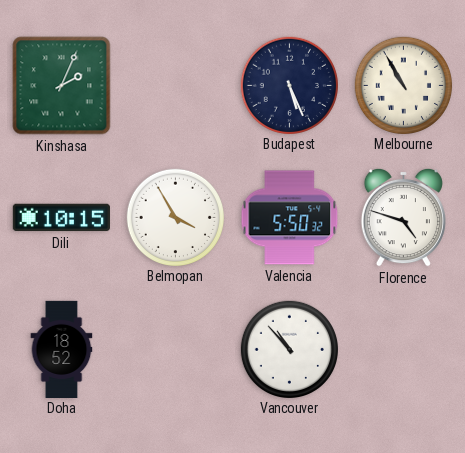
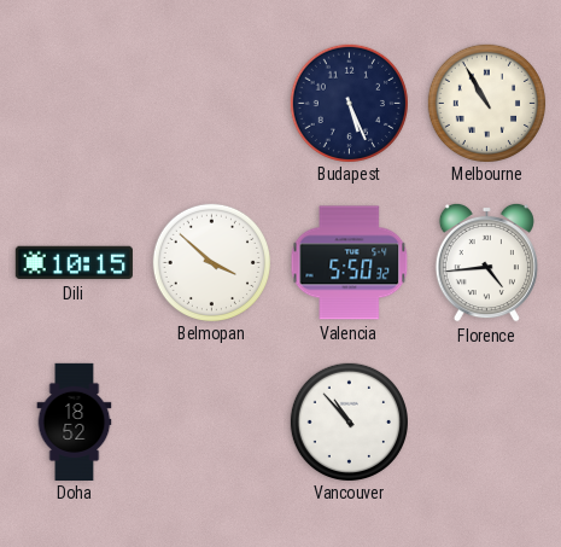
Kinshasa: 2:04 -> none (62, 86)
Belmopan: 3:55 -> 3:52 (211, 262)
Florence: 4:48 -> 4:44 (486, 262)
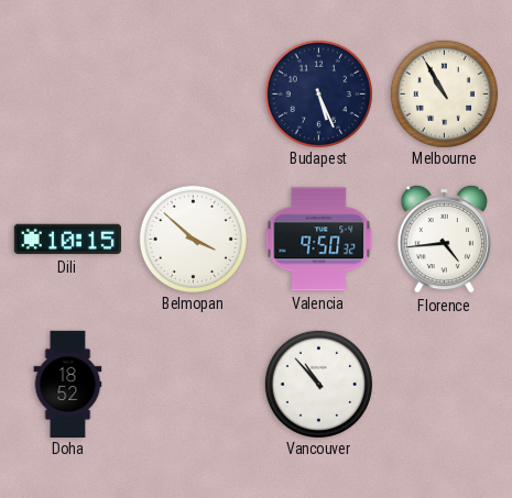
Valencia: 5:50 -> 9:50 (319, 240)
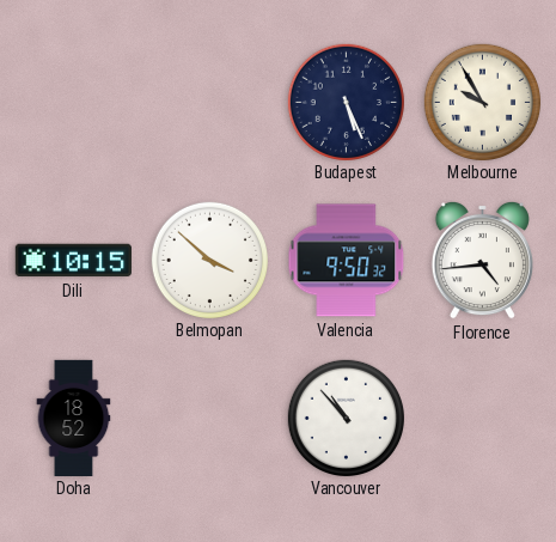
Melbourne: 10:55 -> 9:55 (482, 102)
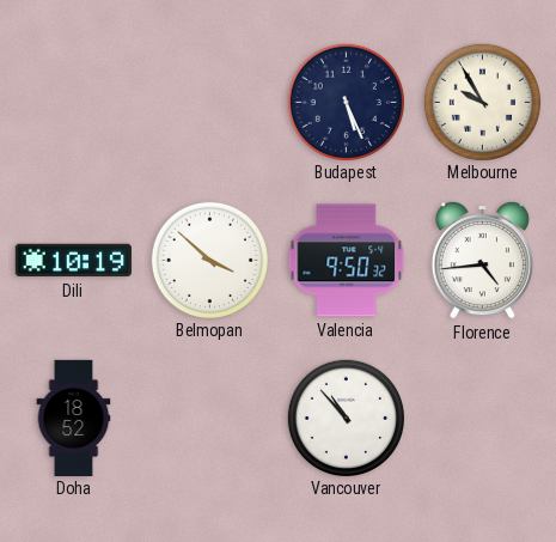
Dili: 10:15 -> 10:19 (73, 261)
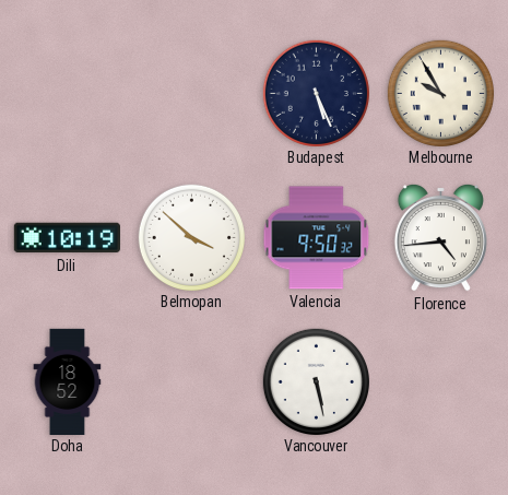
Vancouver: 10:53 -> 5:28 (316, 381)
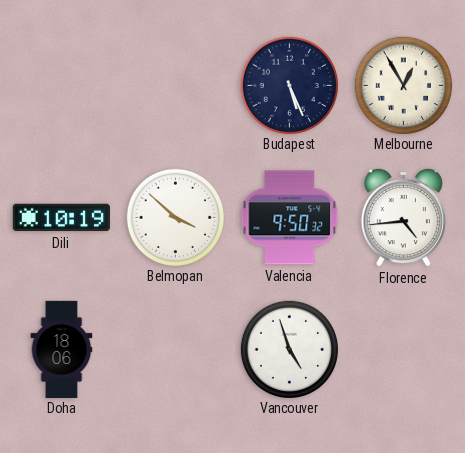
Melbourne: 9:55 -> 12:55 (403, 85)
Doha: 18:52 -> 18:06 (62, 349)
Vancouver: 5:28 -> 4:57 (289, 349)
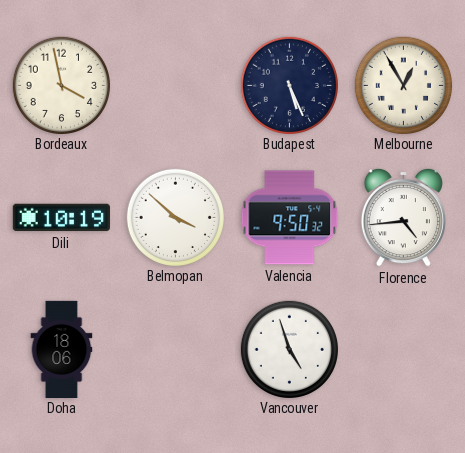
Bordeaux: none -> 3:58 (61, 85)
